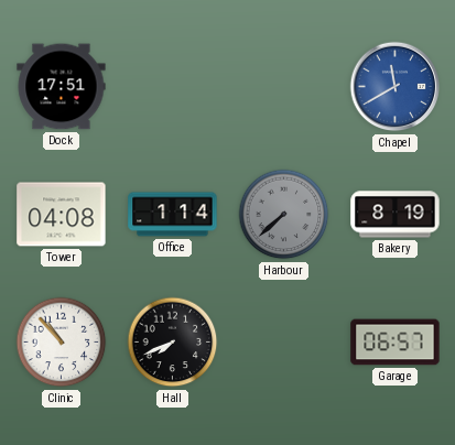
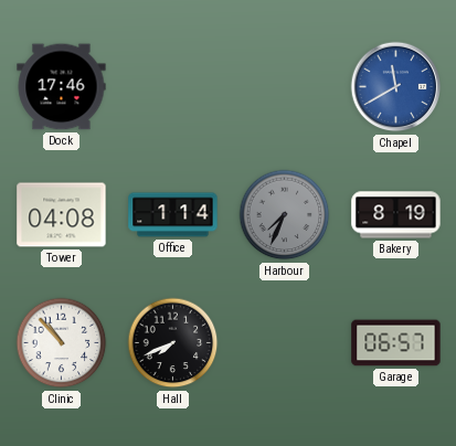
Dock: 17:51 -> 17:46 (62, 87)
Harbour: 7:38 -> 7:34 (285, 215)
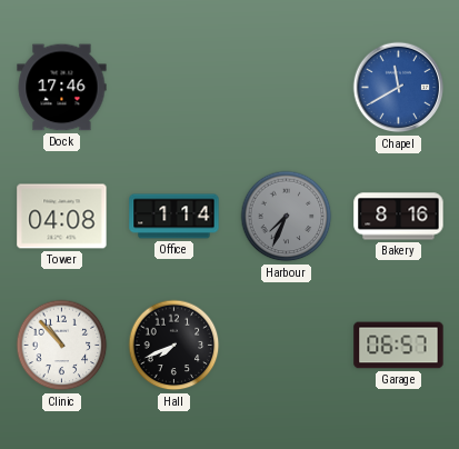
Bakery: 8:19 -> 8:16 (399, 217)
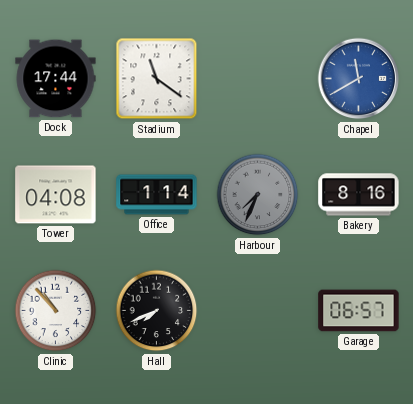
Dock: 17:46 -> 17:44 (56, 79)
Stadium: none -> 11:21 (157, 79)
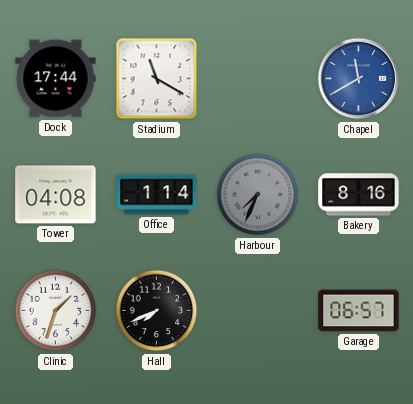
Stadium: 11:21 -> 11:20 (157, 79)
Clinic: 10:53 -> 1:33 (56, 311)
